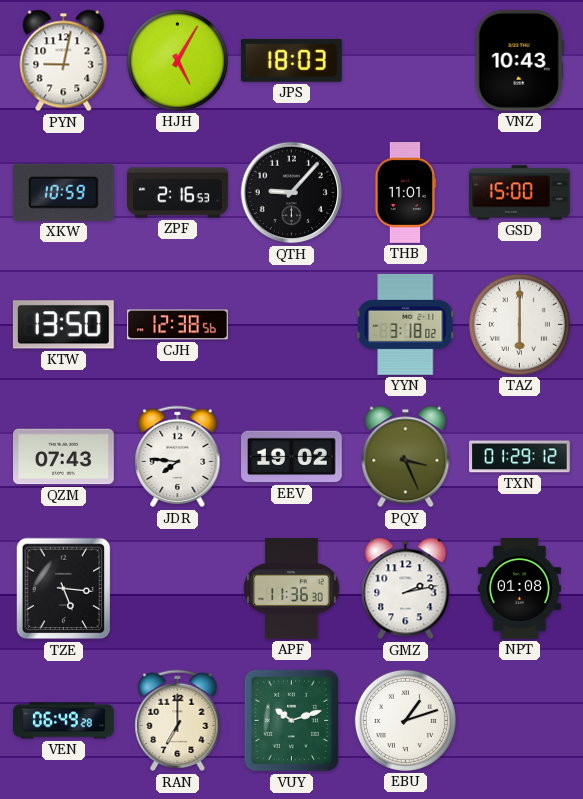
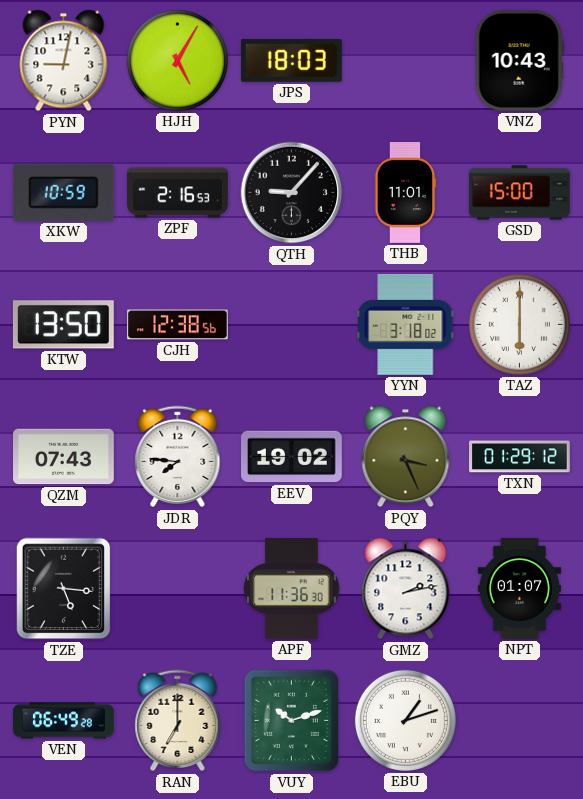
NPT: 01:08 -> 01:07 (519, 589)
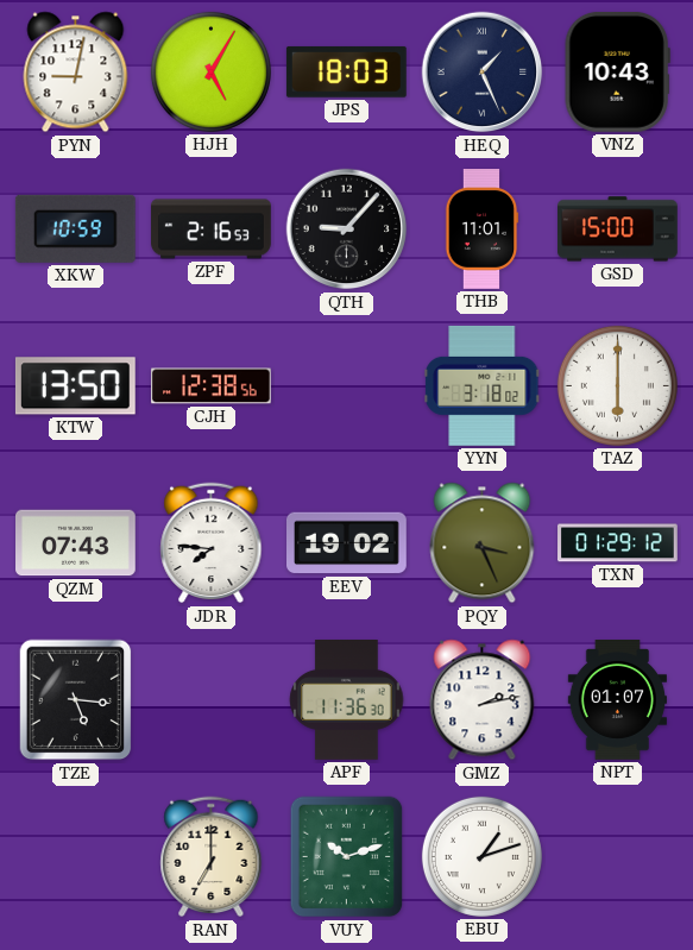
HEQ: none -> 1:26 (483, 73)
VEN: 06:49 -> none (64, 721)
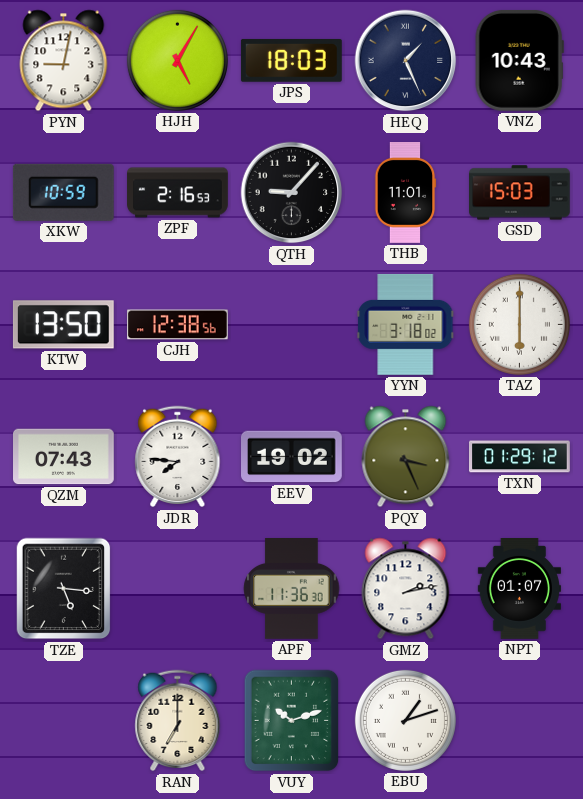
GSD: 15:00 -> 15:03 (520, 193)
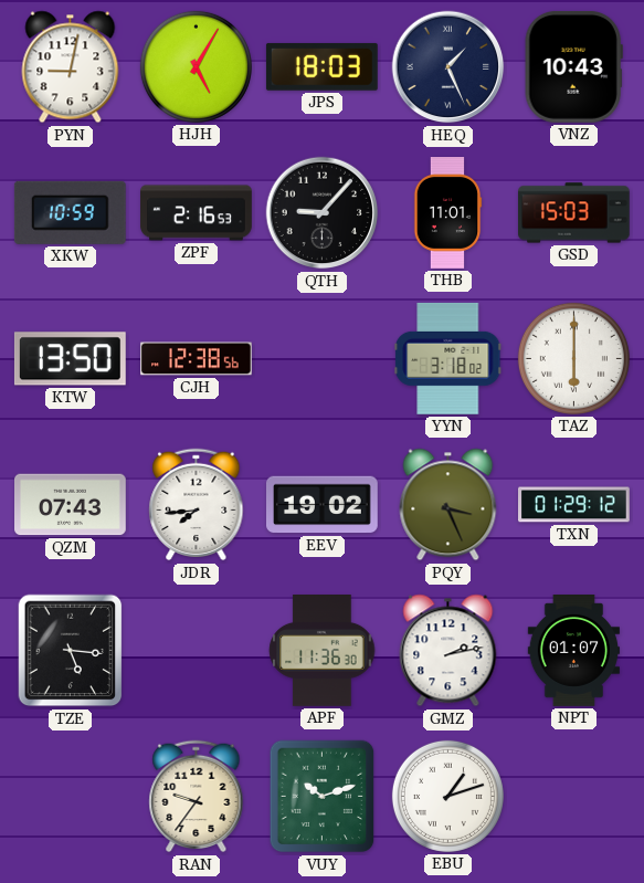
JDR: 7:46 -> 7:44 (197, 505)
RAN: 7:00 -> 9:36 (197, 797)
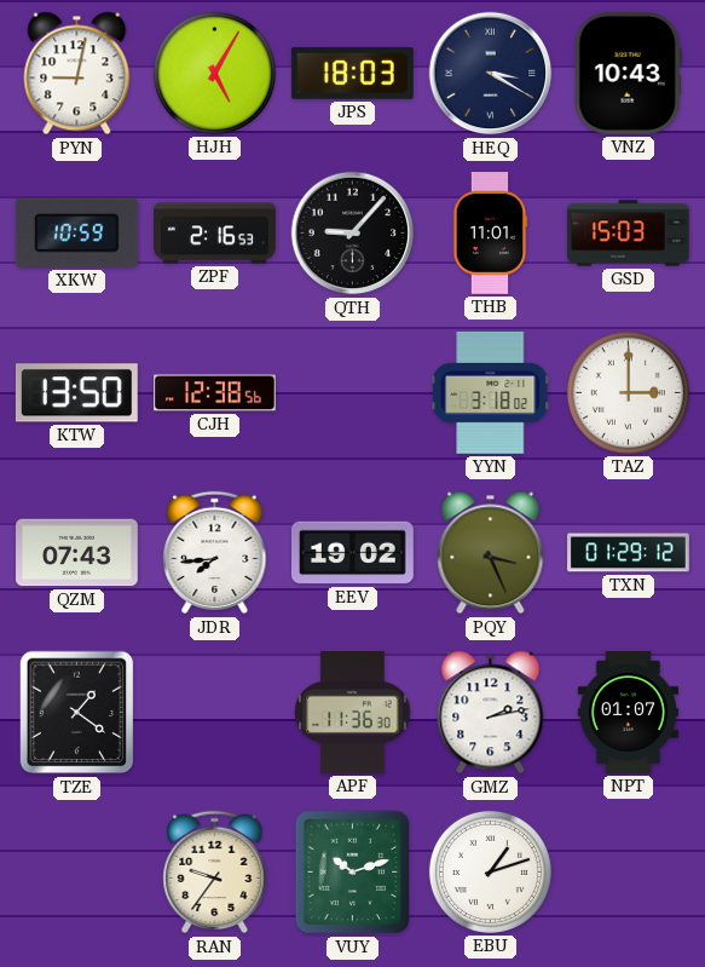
HEQ: 1:26 -> 3:20 (491, 74)
TAZ: 6:00 -> 3:00 (628, 392)
TZE: 5:16 -> 1:21 (77, 713)
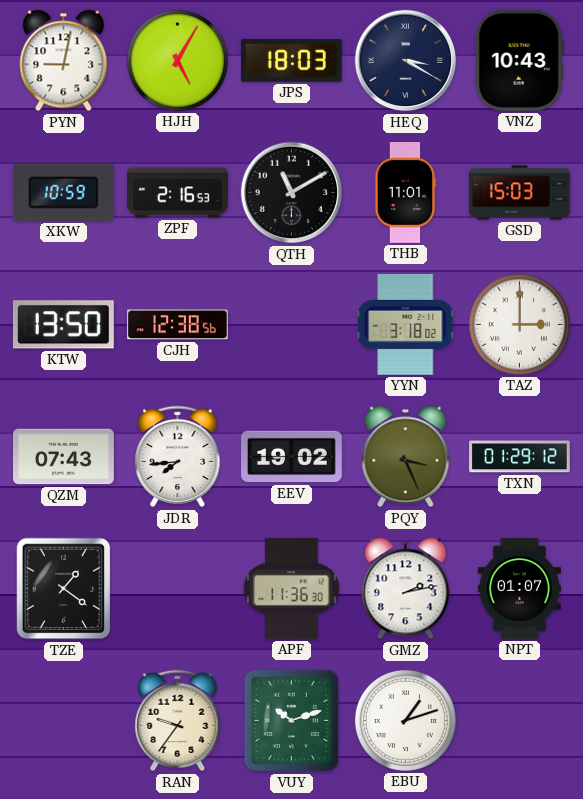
QTH: 9:07 -> 11:10 (292, 193)
